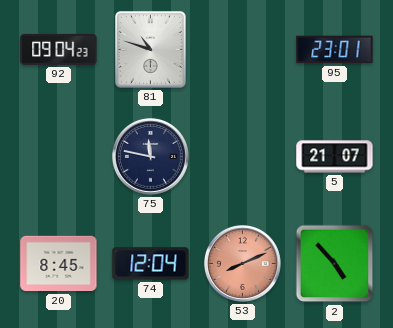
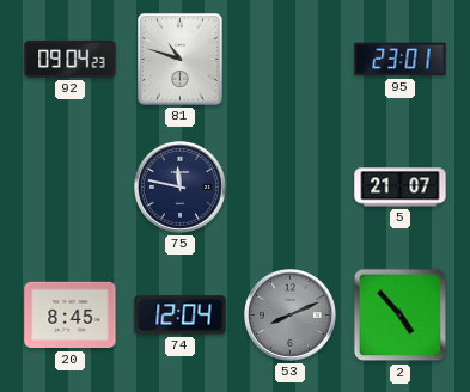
53 dial: salmon -> grey (291, 316)
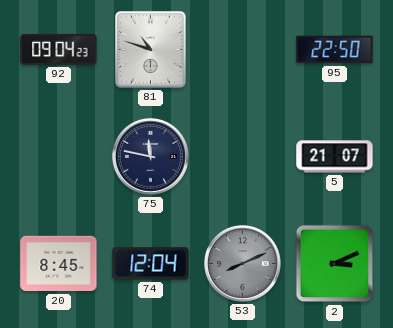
95: 23:01 -> 22:50 (335, 50)
2: 4:53 -> 3:11 (335, 264)
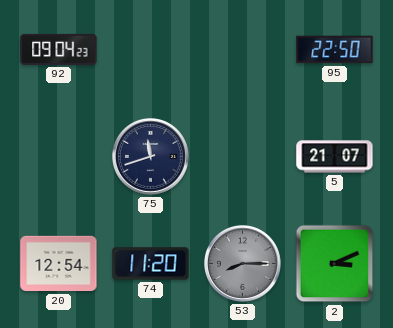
81: 10:48 -> none (150, 49)
75: 11:47 -> 11:42 (151, 157)
20: 8:45 -> 12:54 (59, 264)
74: 12:04 -> 11:20 (151, 264)
53: 8:11 -> 8:15 (243, 264)
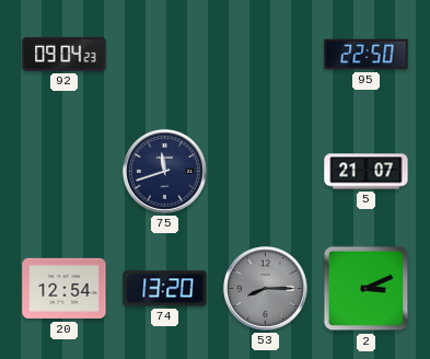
74: 11:20 -> 13:20 (165, 289)
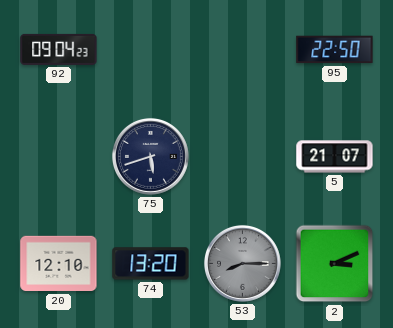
75: 11:42 -> 5:42 (151, 157)
20: 12:54 -> 12:10 (59, 264)
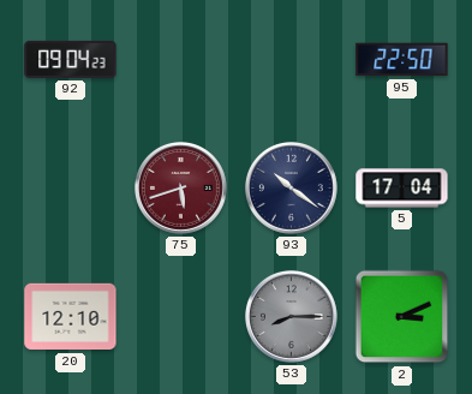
75 dial: navy -> burgundy (181, 189)
93: none -> 10:21 (292, 189)
5: 21:07 -> 17:04 (402, 189)
74: 13:20 -> none (151, 264)
